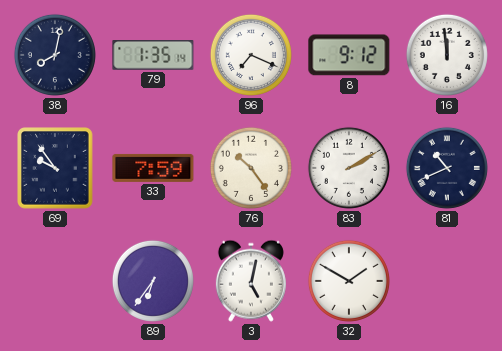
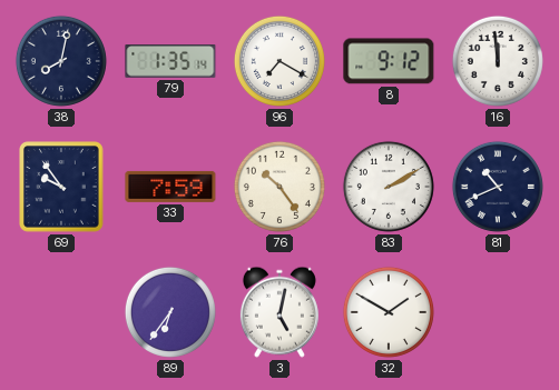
96: 7:19 -> 7:20 (279, 61)
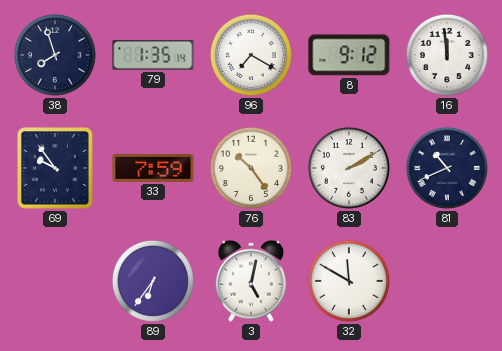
38: 8:02 -> 7:57 (55, 55)
32: 1:50 -> 11:50 (349, 281)
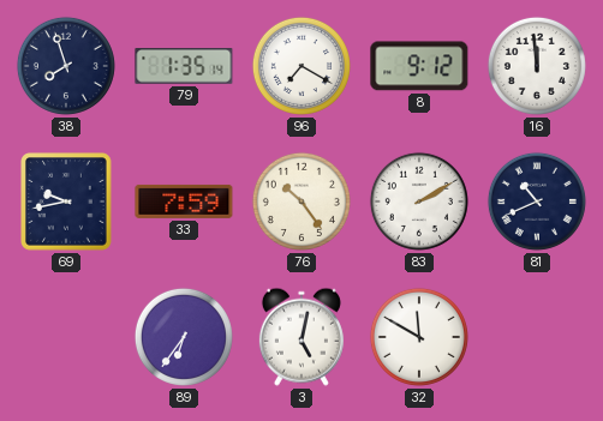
69: 9:54 -> 9:43 (66, 202)
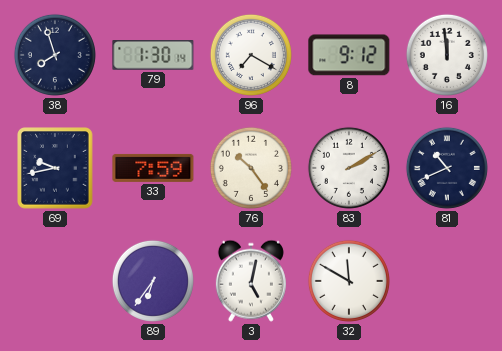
79: 1:35 -> 1:30 (153, 56)
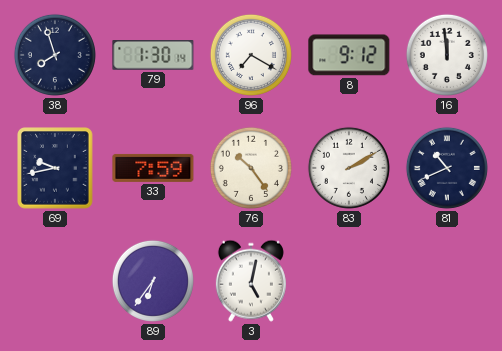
32: 11:50 -> none (349, 281)
